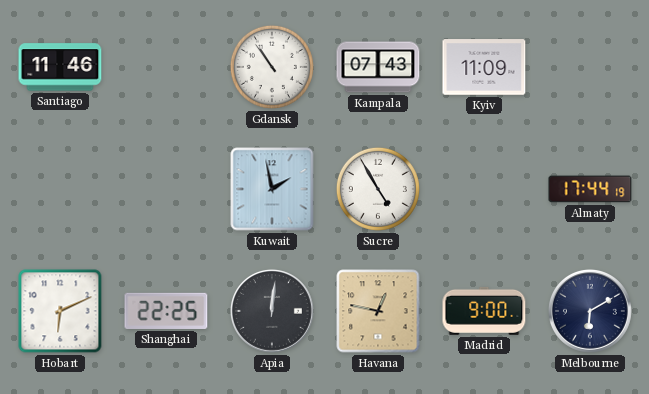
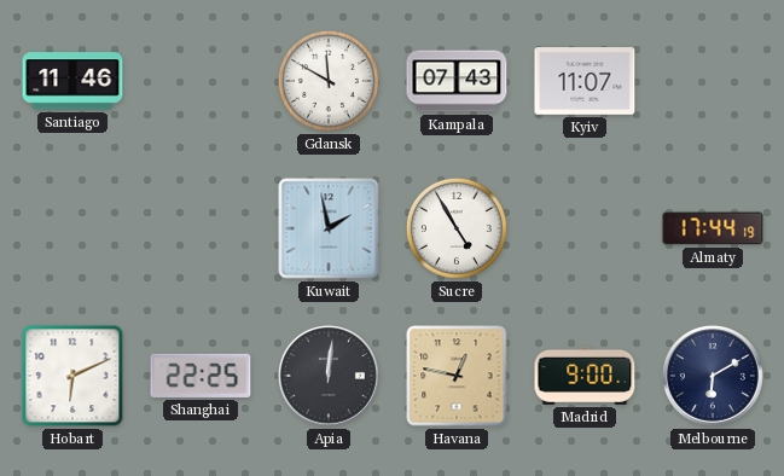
Gdansk: 10:54 -> 11:50 (329, 81)
Kyiv: 11:09 -> 11:07 (585, 81)
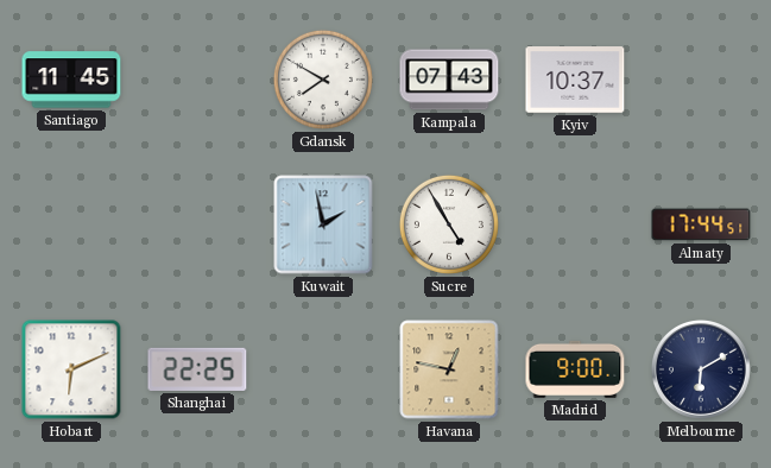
Santiago: 11:46 -> 11:45 (71, 80)
Gdansk: 11:50 -> 7:50 (323, 80)
Kyiv: 11:07 -> 10:37 (575, 80)
Almaty: 17:44:19 -> 17:44:51 (701, 224)
Apia: 12:01 -> none (329, 376)
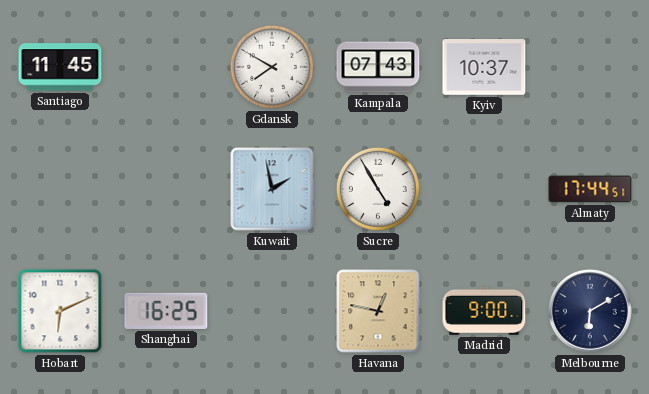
Shanghai: 22:25 -> 16:25 (166, 311)
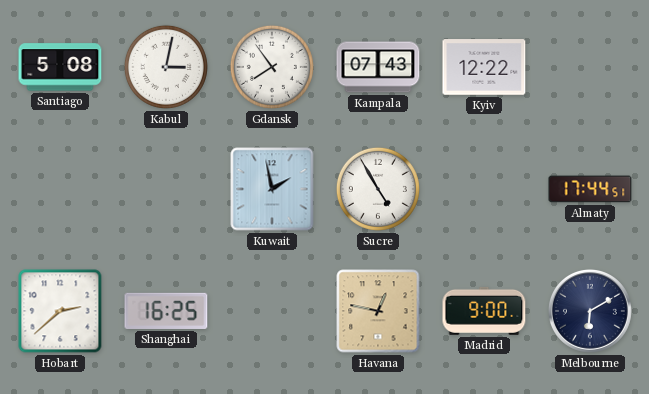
Santiago: 11:45 -> 5:08 (60, 67)
Kabul: none -> 3:02 (166, 67)
Gdansk: 7:50 -> 7:54 (272, 67)
Kyiv: 10:37 -> 12:22 (484, 67)
Hobart: 6:11 -> 2:38 (60, 311)
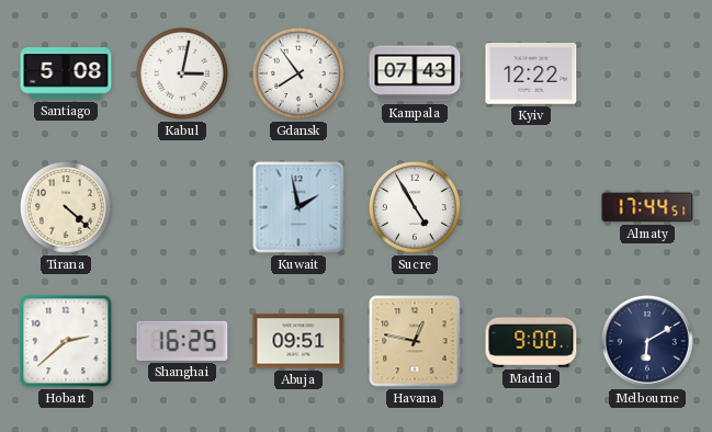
Tirana: none -> 4:22 (66, 207)
Abuja: none -> 09:51 (298, 341)
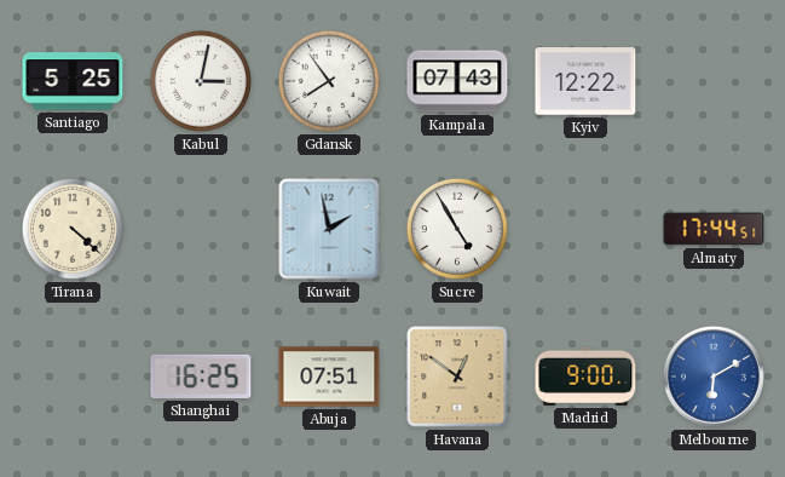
Santiago: 5:08 -> 5:25 (73, 81)
Hobart: 2:38 -> none (66, 341)
Abuja: 09:51 -> 07:51 (329, 377)
Havana: 12:47 -> 12:51 (457, 377)
Melbourne dial: navy -> blue (714, 377)
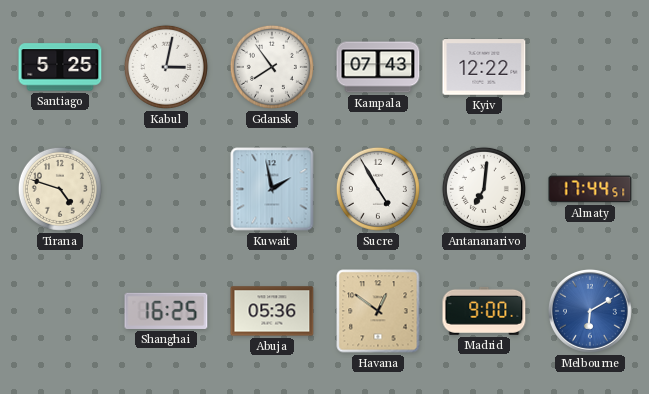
Tirana: 4:22 -> 4:48 (60, 189)
Antananarivo: none -> 7:01 (484, 189)
Abuja: 07:51 -> 05:36 (272, 311)
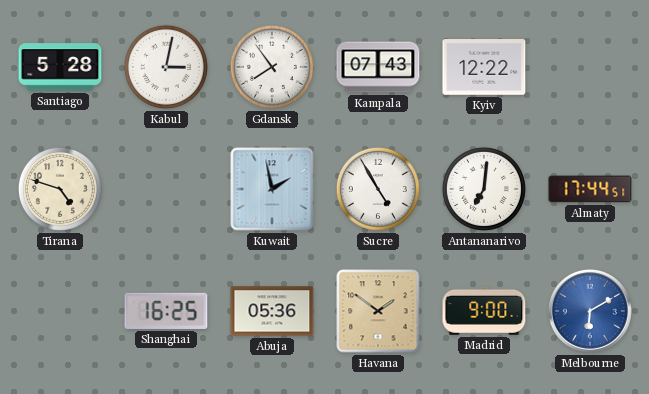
Santiago: 5:25 -> 5:28 (60, 67)
Havana: 12:51 -> 1:51 (378, 311)
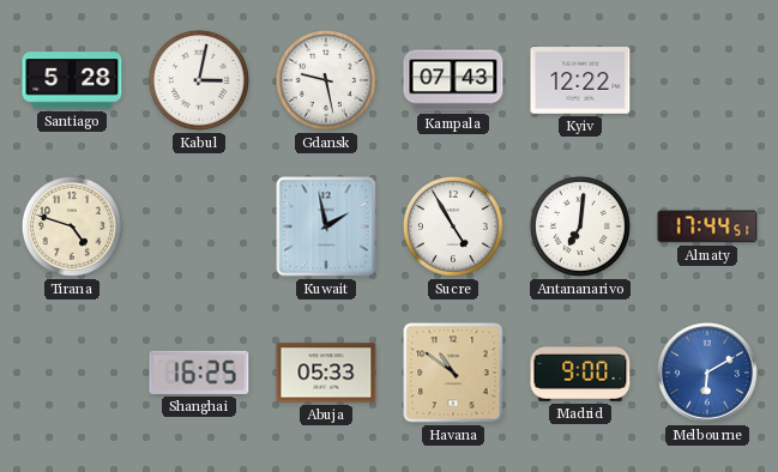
Gdansk: 7:54 -> 9:28 (326, 80)
Abuja: 05:36 -> 05:33 (326, 373)
Havana: 1:51 -> 10:51 (453, 373)
